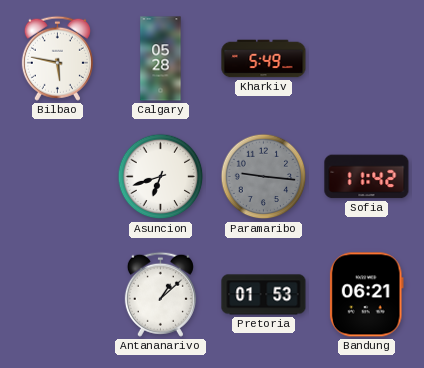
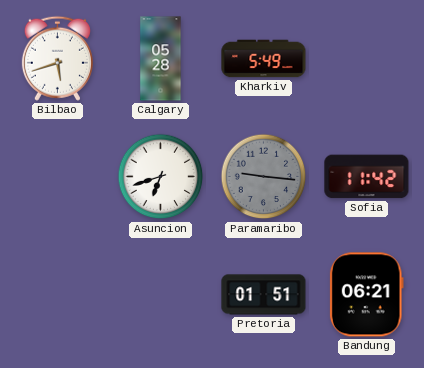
Bilbao: 5:47 -> 5:42 (57, 58)
Antananarivo: 1:08 -> none (160, 294)
Pretoria: 01:53 -> 01:51 (264, 295)
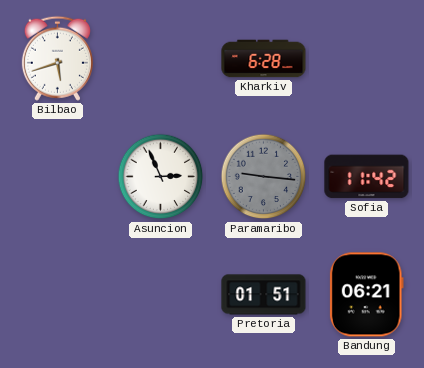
Calgary: 05:28 -> none (161, 59)
Kharkiv: 5:49 -> 6:28 (264, 59)
Asuncion: 6:42 -> 2:56 (161, 177)
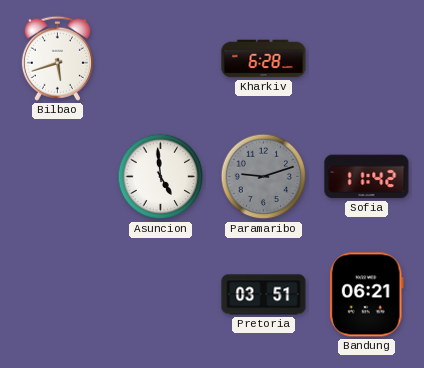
Asuncion: 2:56 -> 4:59 (161, 177)
Paramaribo: 9:16 -> 9:12 (264, 177)
Pretoria: 01:51 -> 03:51 (264, 295)
